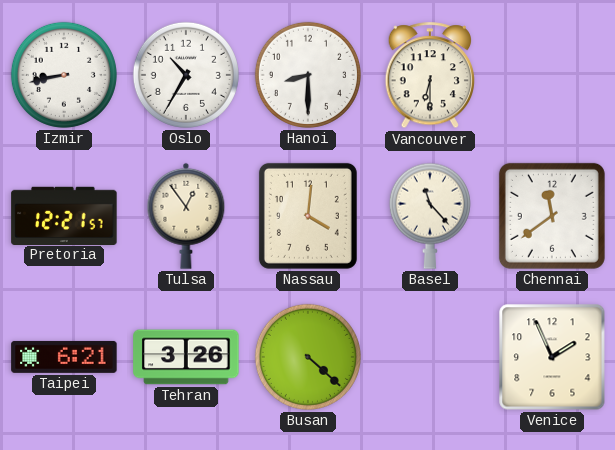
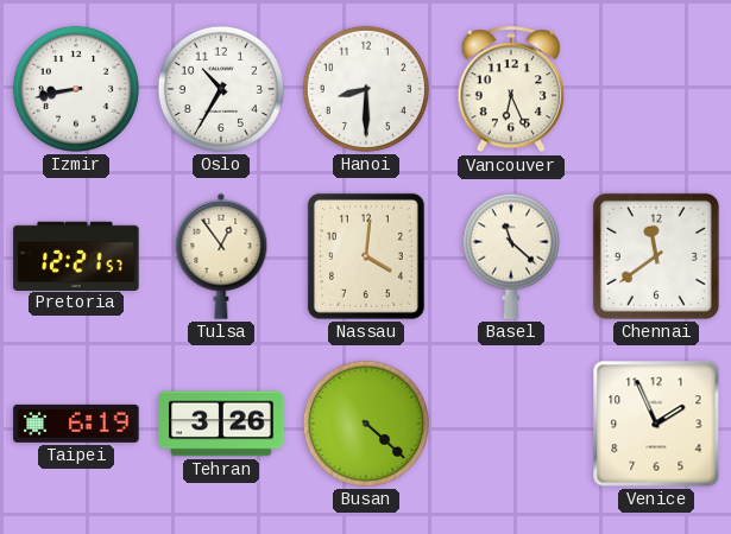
Vancouver: 6:30 -> 6:26 (510, 90)
Basel: 11:23 -> 11:22 (511, 256)
Taipei: 6:21 -> 6:19 (76, 424)
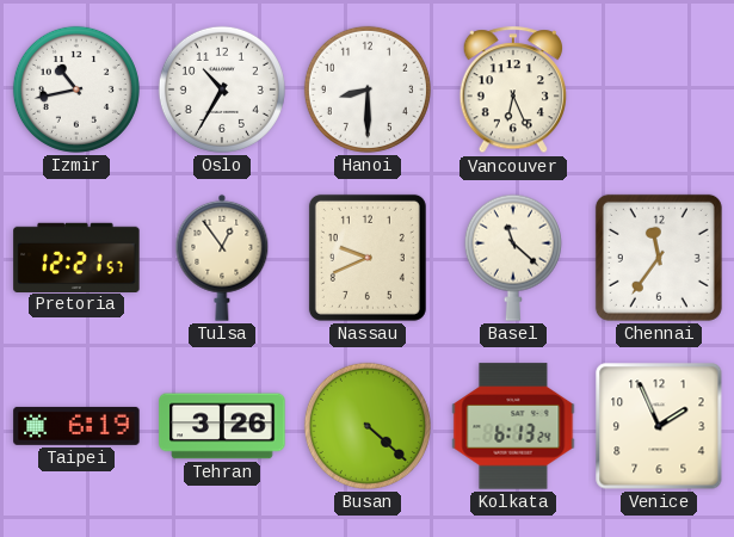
Izmir: 8:43 -> 10:43 (76, 89)
Nassau: 4:01 -> 9:41 (368, 258)
Chennai: 11:39 -> 11:36 (659, 258)
Kolkata: none -> 6:13 (513, 426)
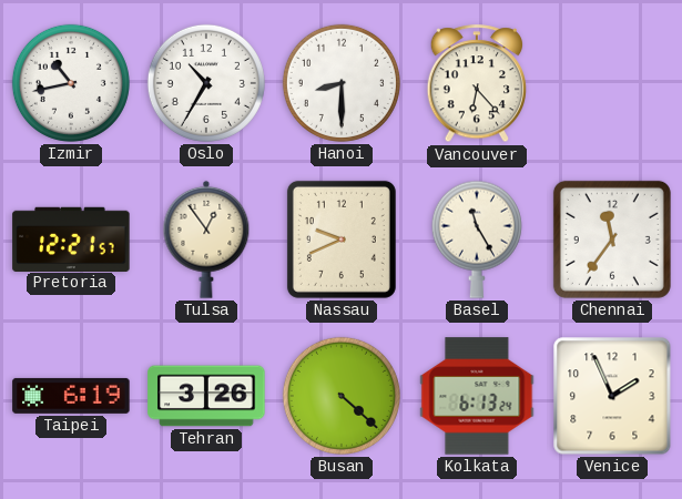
Vancouver: 6:26 -> 6:23 (476, 84)
Basel: 11:22 -> 11:25 (477, 240)
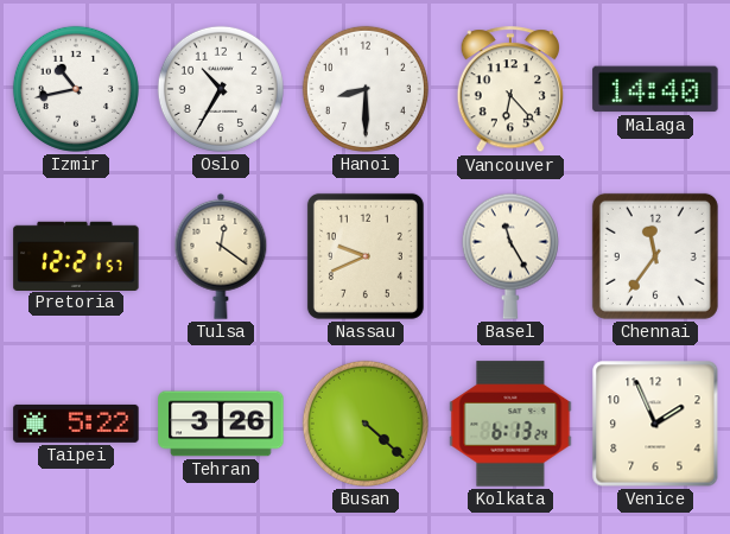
Malaga: none -> 14:40 (655, 89)
Tulsa: 12:54 -> 12:21 (221, 256)
Taipei: 6:19 -> 5:22 (76, 424)
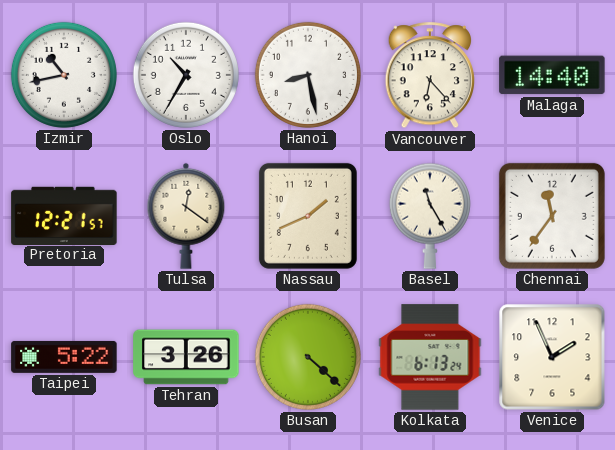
Hanoi: 8:30 -> 8:28 (308, 75)
Nassau: 9:41 -> 1:41 (308, 216)
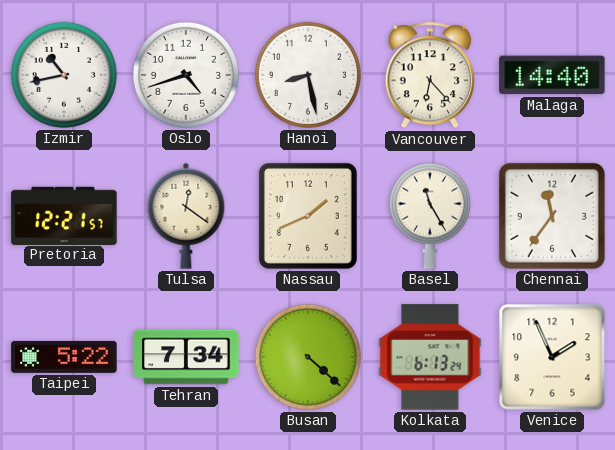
Oslo: 10:35 -> 4:42 (186, 75)
Tehran: 3:26 -> 7:34 (186, 357)
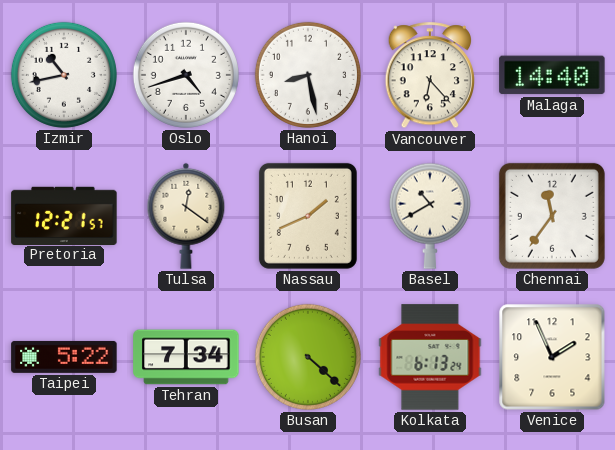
Basel: 11:25 -> 10:40 (430, 216)
